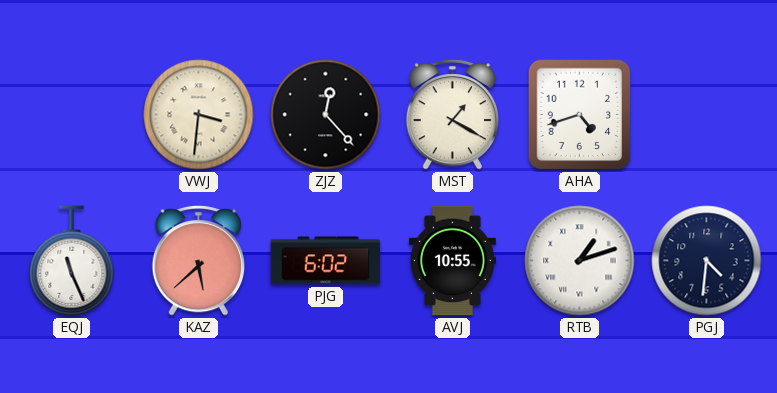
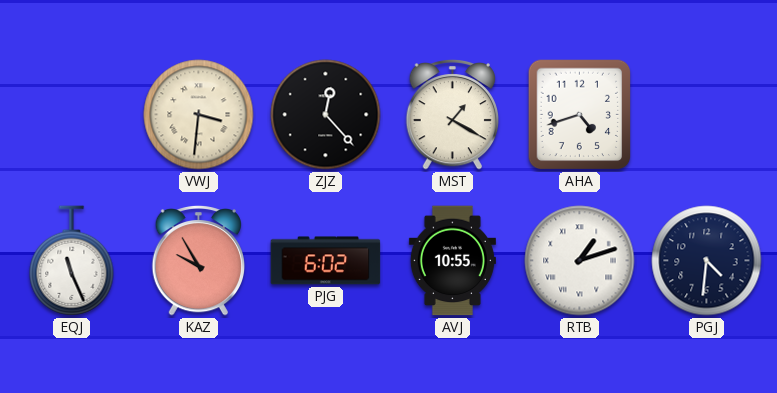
KAZ: 5:38 -> 9:55 (198, 261)
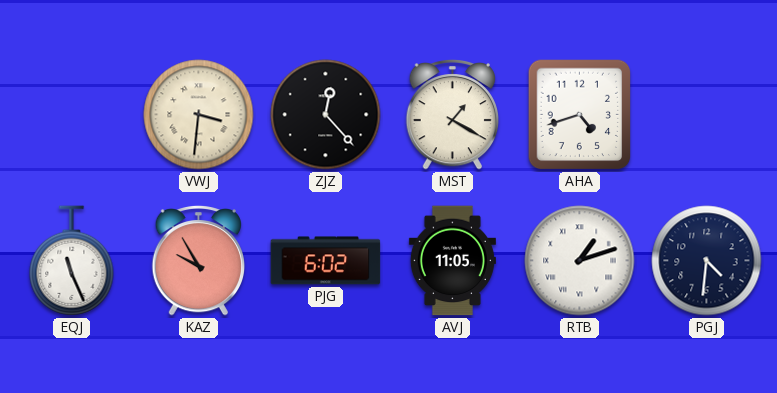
AVJ: 10:55 -> 11:05 (452, 261)
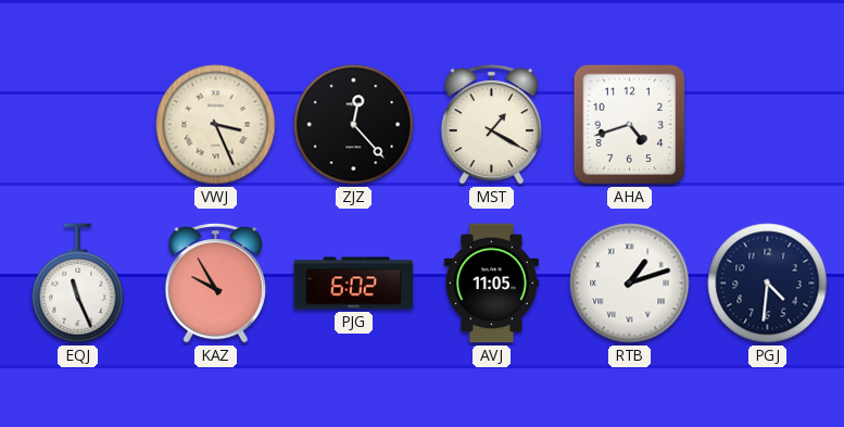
VWJ: 3:31 -> 3:26 (216, 125)
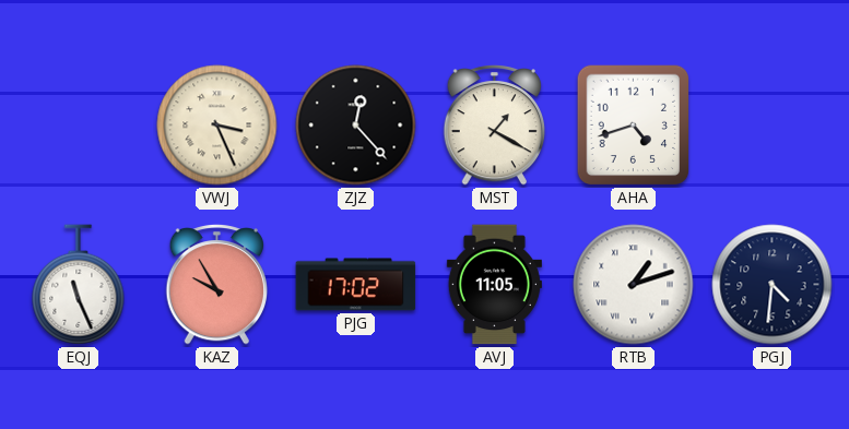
PJG: 6:02 -> 17:02 (356, 285)
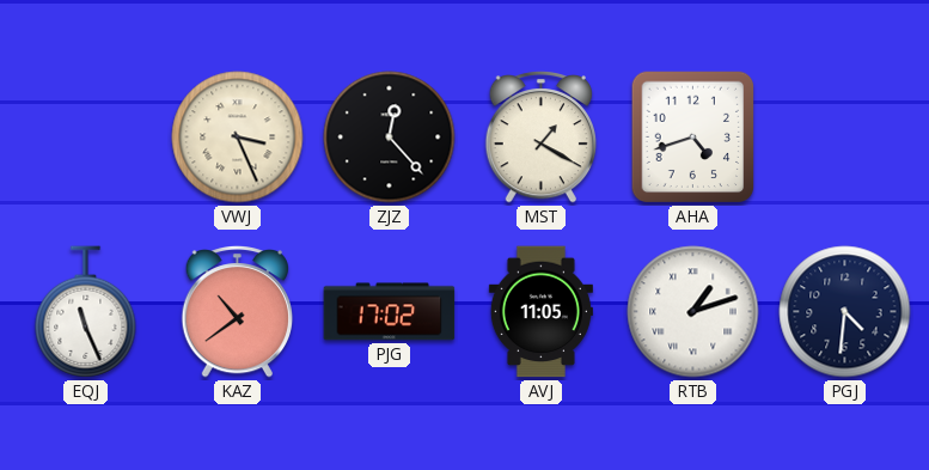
KAZ: 9:55 -> 10:39 (237, 312)
